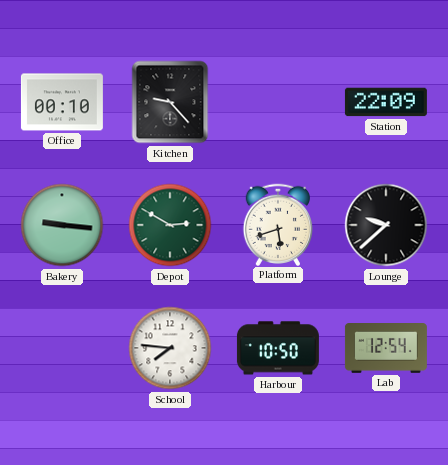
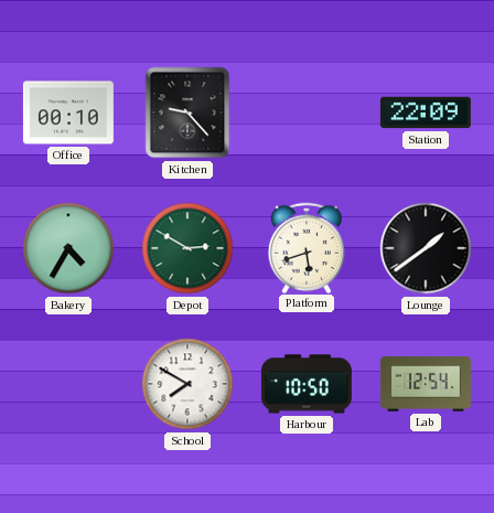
Bakery: 9:16 -> 4:35 (68, 248)
Lounge: 9:38 -> 1:39 (426, 248)
School: 7:46 -> 7:50 (187, 384)
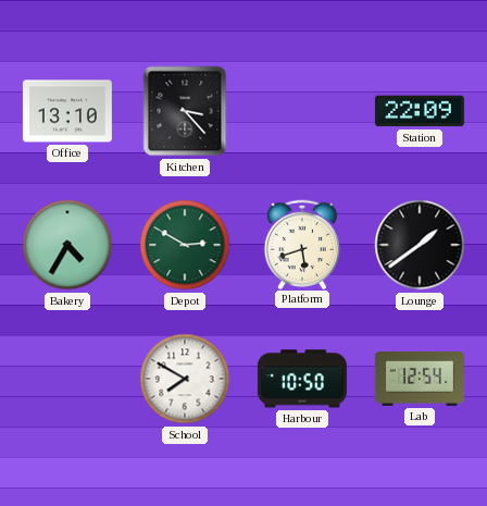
Office: 00:10 -> 13:10 (67, 111)
Kitchen: 9:23 -> 3:23 (185, 111)
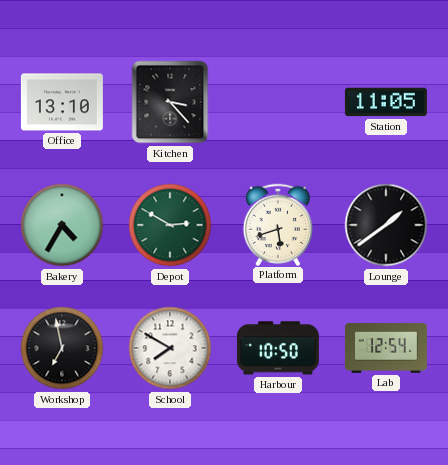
Station: 22:09 -> 11:05 (386, 102)
Workshop: none -> 6:58 (62, 348)
